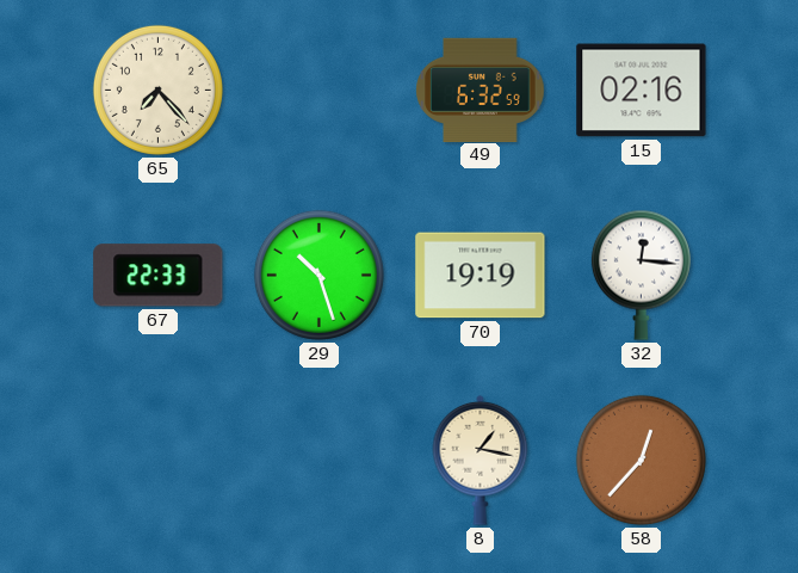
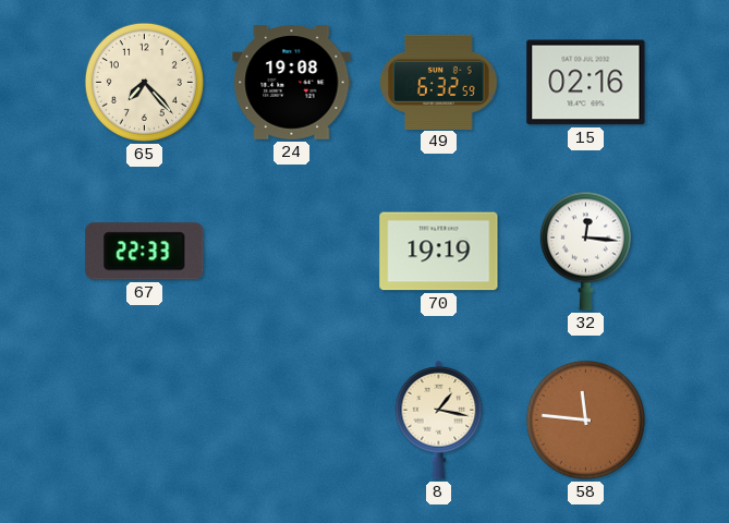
24: none -> 19:08 (292, 83)
29: 10:27 -> none (318, 275)
58: 12:37 -> 11:46 (585, 419)
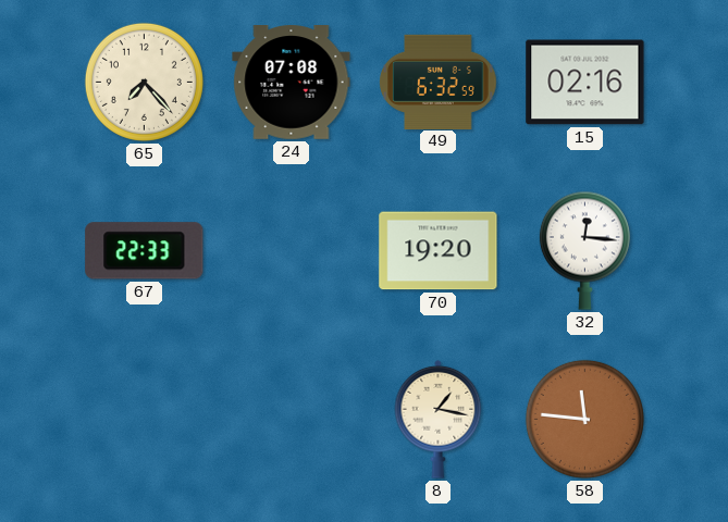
24: 19:08 -> 07:08 (292, 83)
70: 19:19 -> 19:20 (439, 251)
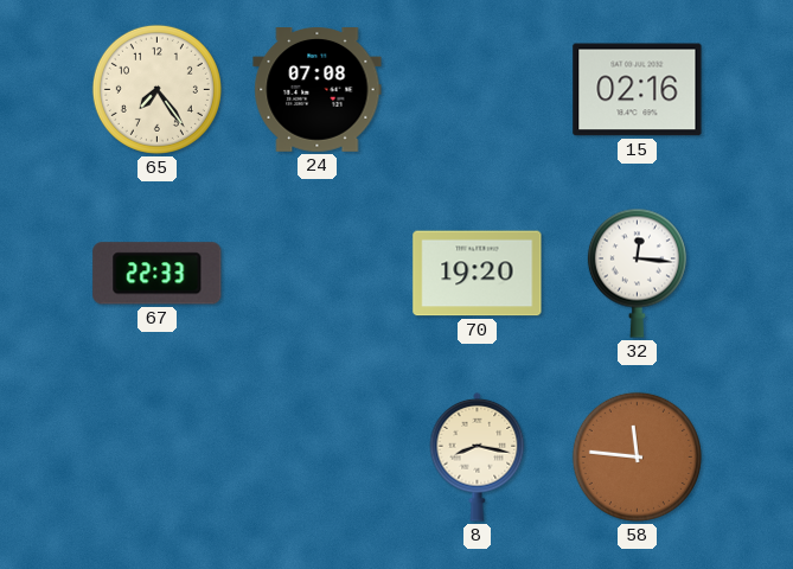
65: 7:23 -> 7:24 (156, 89)
49: 6:32 -> none (439, 82)
8: 1:17 -> 8:17 (478, 456)
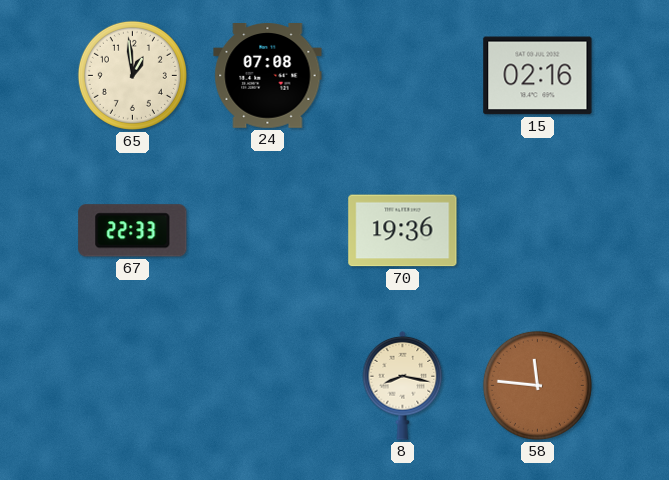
65: 7:24 -> 12:59 (132, 75)
70: 19:20 -> 19:36 (403, 231)
32: 12:16 -> none (637, 273)
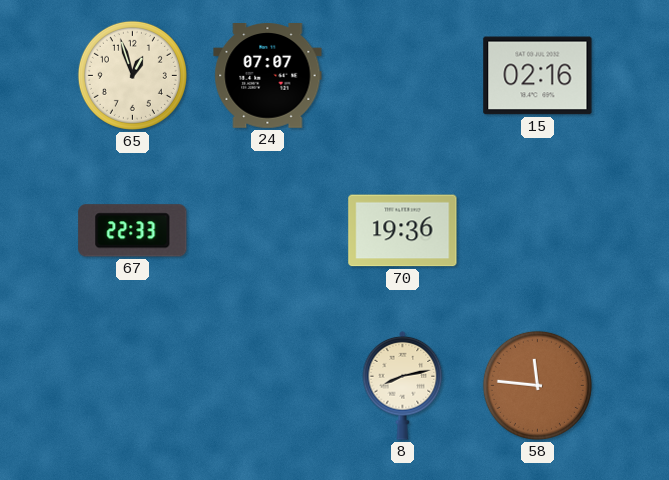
65: 12:59 -> 12:57 (132, 75)
24: 07:08 -> 07:07 (268, 76)
8: 8:17 -> 8:13 (403, 385)
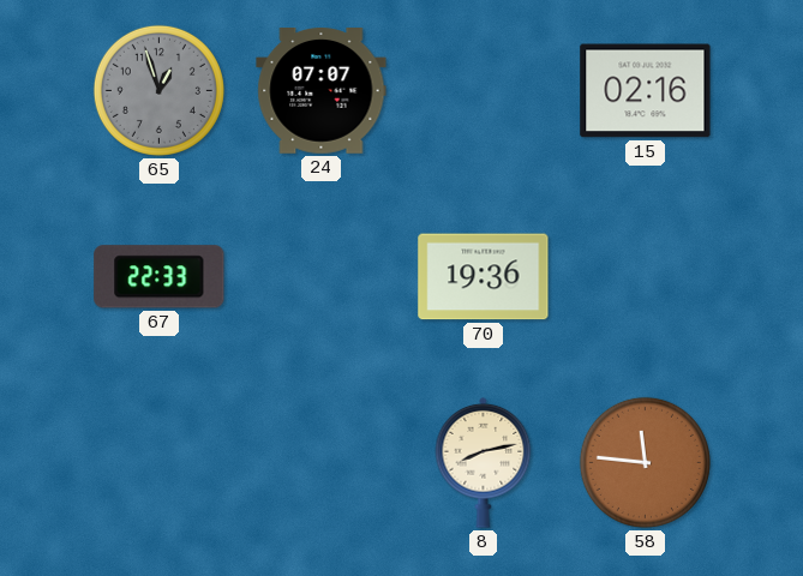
65 dial: cream -> grey (158, 90)
